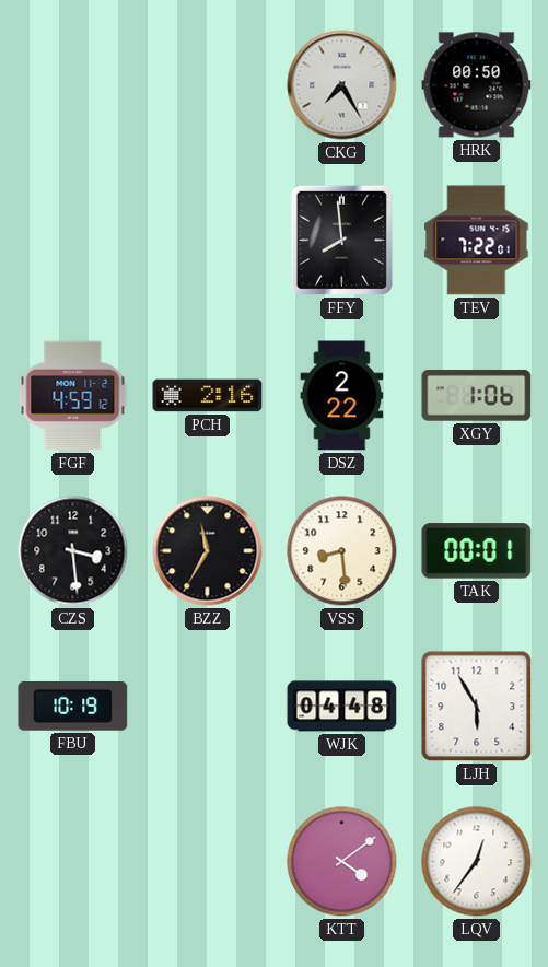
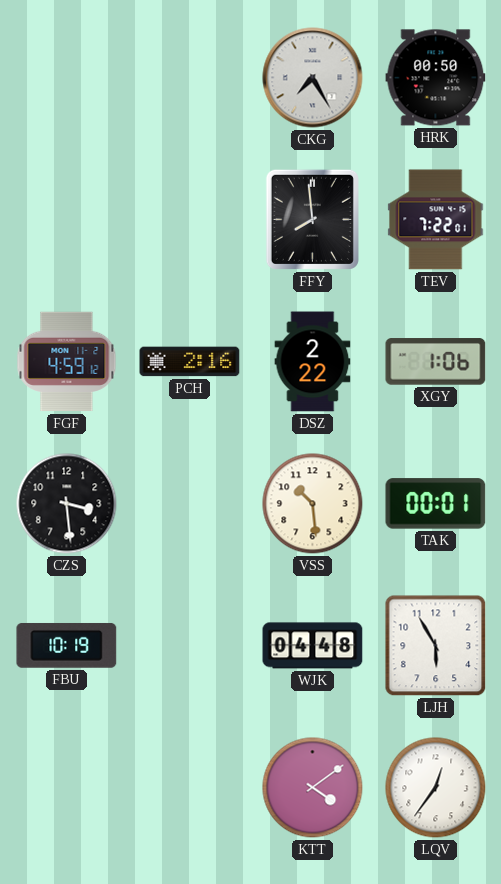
BZZ: 11:35 -> none (208, 551)
VSS: 8:29 -> 10:29 (313, 504)
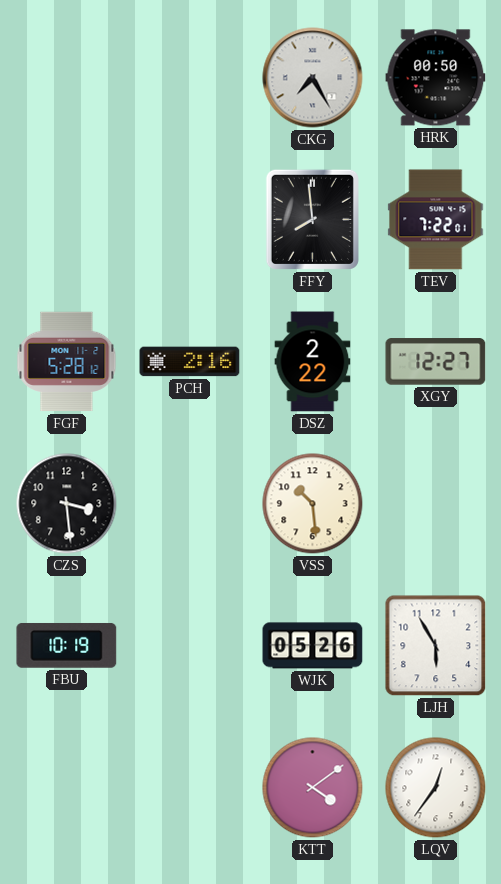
FGF: 4:59 -> 5:28 (67, 362)
XGY: 1:06 -> 12:27 (436, 362)
TAK: 00:01 -> none (436, 504)
WJK: 04:48 -> 05:26 (313, 646)
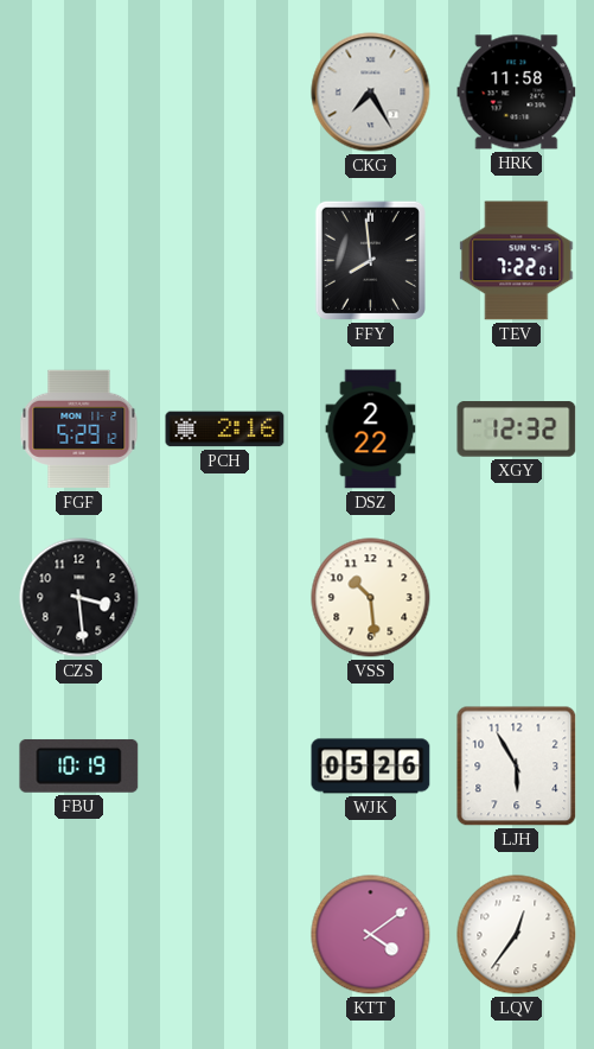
HRK: 00:50 -> 11:58 (517, 93)
FGF: 5:28 -> 5:29 (79, 430)
XGY: 12:27 -> 12:32 (517, 430)
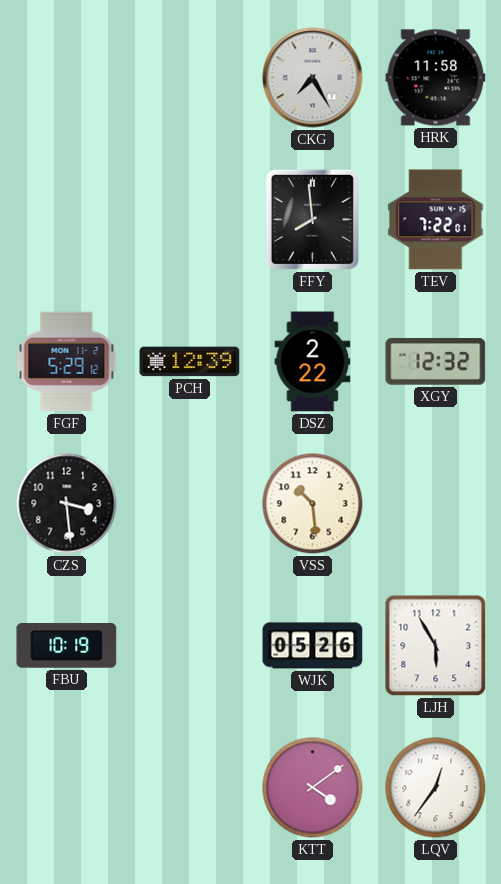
PCH: 2:16 -> 12:39 (190, 362)
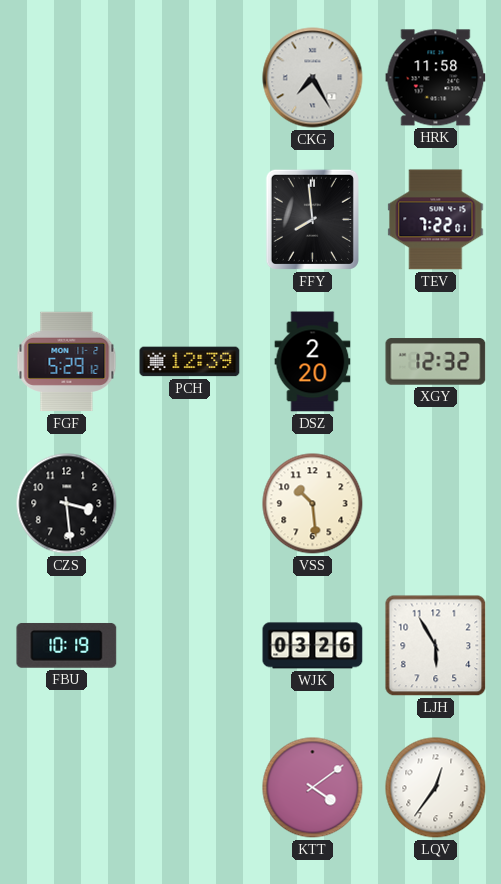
DSZ: 2:22 -> 2:20 (313, 362)
WJK: 05:26 -> 03:26 (313, 646)
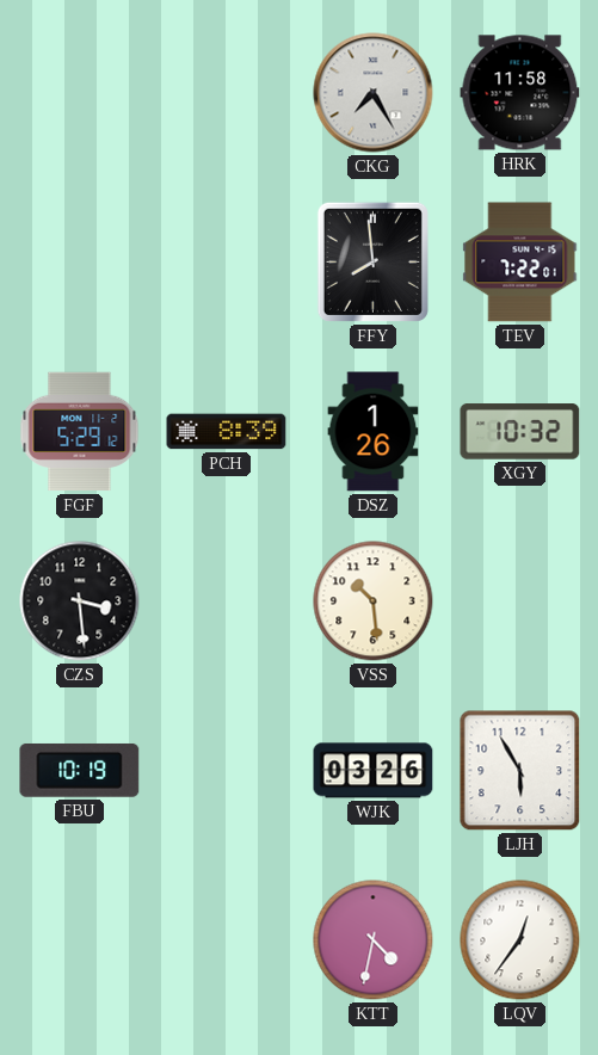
PCH: 12:39 -> 8:39 (227, 432)
DSZ: 2:20 -> 1:26 (374, 432)
XGY: 12:32 -> 10:32 (520, 432)
KTT: 4:09 -> 4:32 (374, 940)
